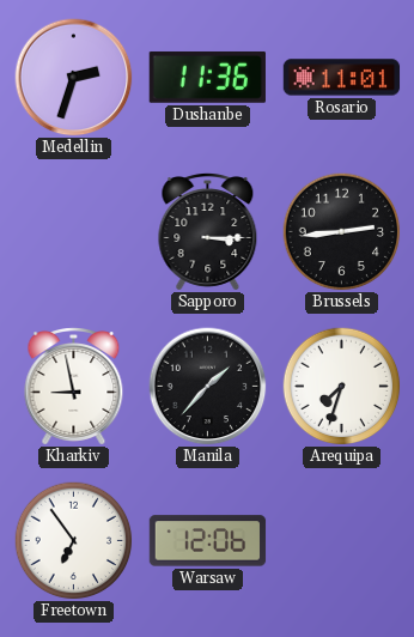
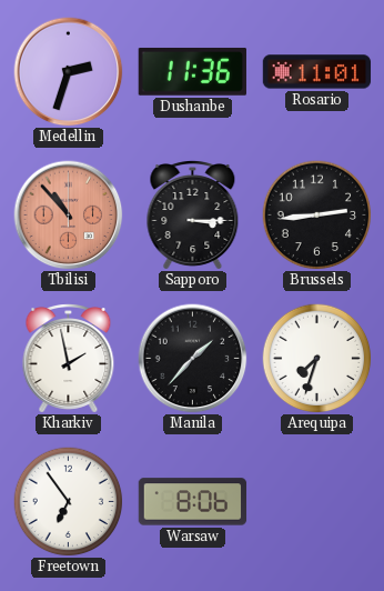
Tbilisi: none -> 10:53 (69, 216)
Kharkiv: 8:58 -> 1:58 (69, 359)
Warsaw: 12:06 -> 8:06 (193, 502)
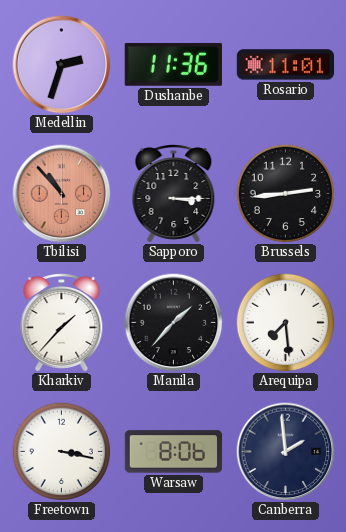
Kharkiv: 1:58 -> 1:37 (62, 323)
Arequipa: 7:33 -> 7:29 (286, 323)
Freetown: 6:54 -> 3:17 (62, 452)
Canberra: none -> 1:59 (286, 452)
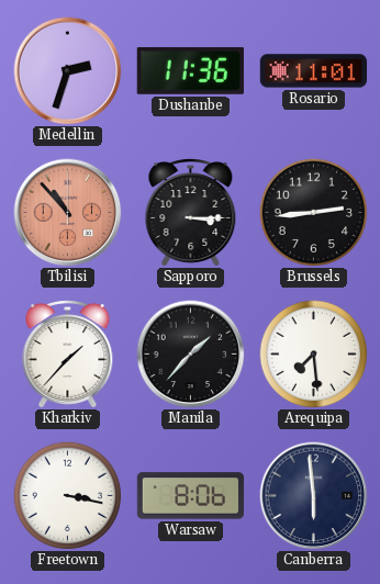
Canberra: 1:59 -> 5:59 (314, 496)
